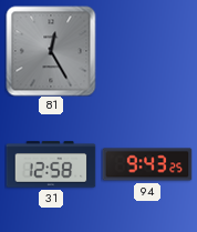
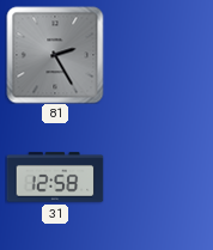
81: 12:25 -> 2:25 (55, 55)
94: 9:43 -> none (147, 164)
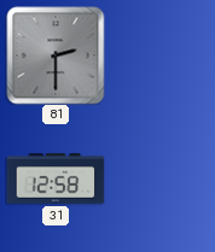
81: 2:25 -> 2:30 (56, 55)
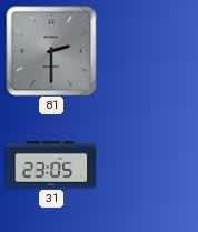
31: 12:58 -> 23:05 (51, 164)
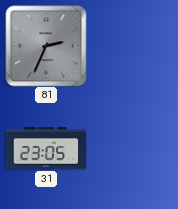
81: 2:30 -> 2:34 (46, 46)
